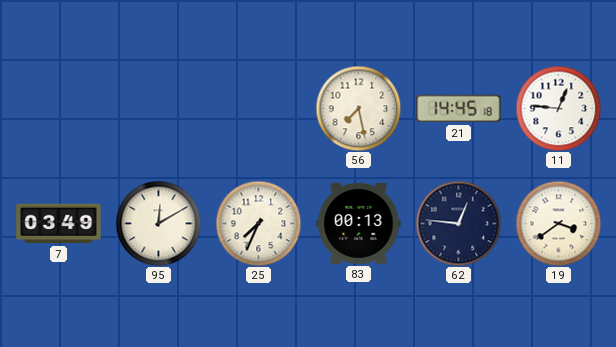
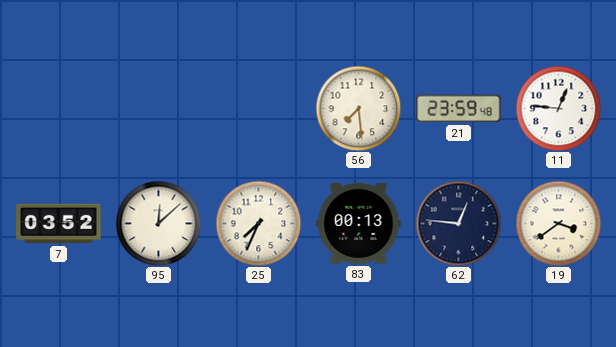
56: 7:28 -> 7:29 (358, 108)
21: 14:45 -> 23:59 (459, 109)
7: 03:49 -> 03:52 (59, 224)
95: 12:10 -> 12:08 (158, 223)
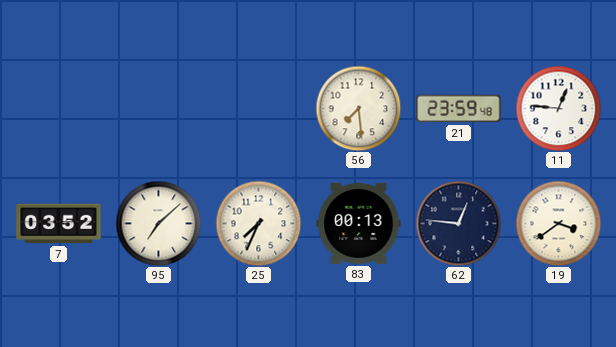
95: 12:08 -> 7:08 (158, 223)
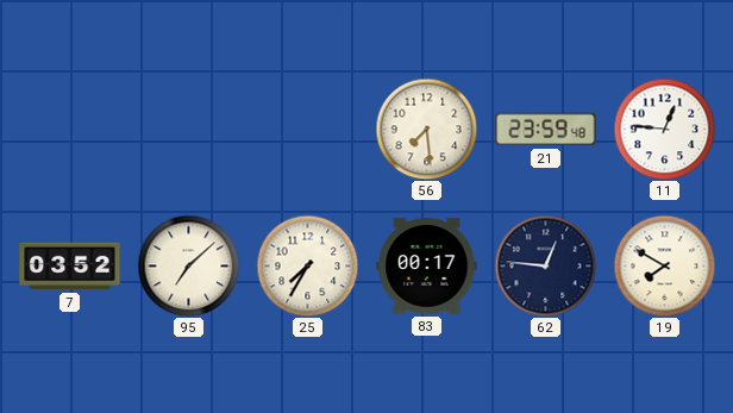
25: 7:34 -> 7:35 (307, 265)
83: 00:13 -> 00:17 (427, 267)
19: 3:39 -> 7:50 (664, 265)
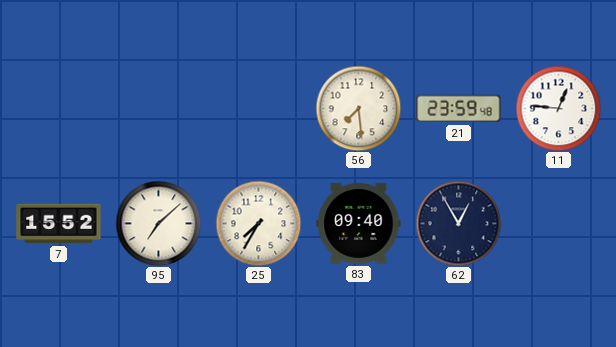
7: 03:52 -> 15:52 (59, 224)
83: 00:17 -> 09:40 (359, 224)
62: 12:46 -> 12:55 (458, 223)
19: 7:50 -> none (664, 265)
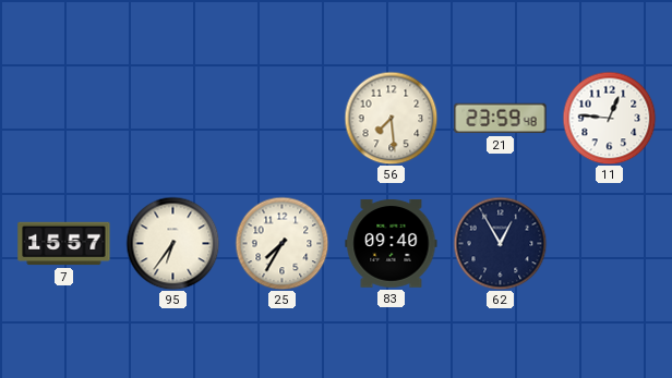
7: 15:52 -> 15:57 (64, 244)
95: 7:08 -> 6:36 (172, 243)
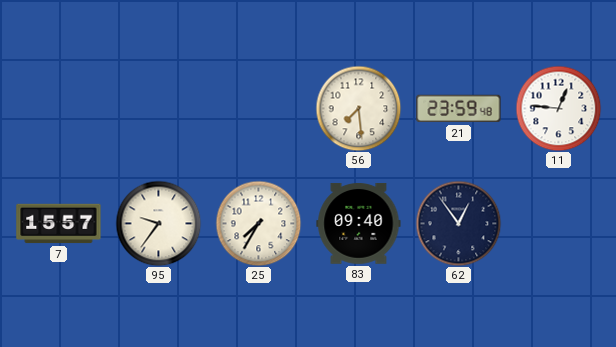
95: 6:36 -> 9:36 (158, 223)
62: 12:55 -> 12:54 (458, 223)
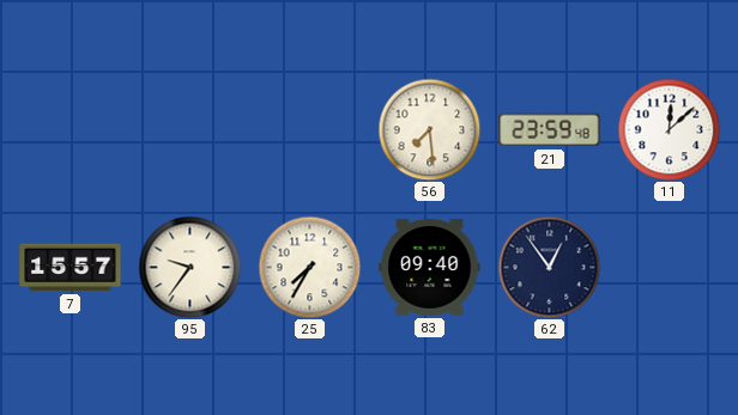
11: 12:46 -> 12:08 (669, 129)
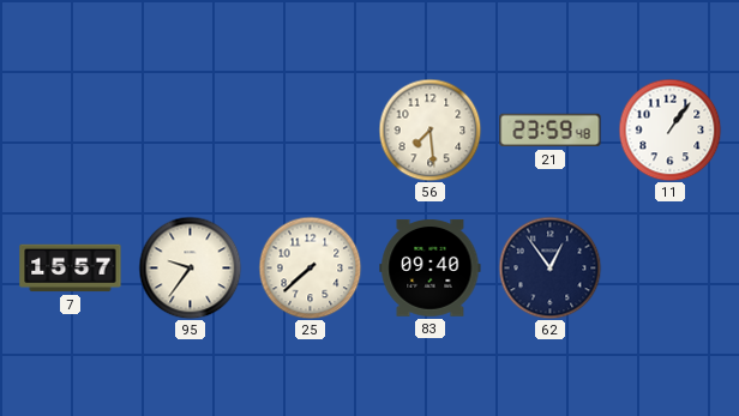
11: 12:08 -> 1:06 (669, 129)
25: 7:35 -> 7:38 (310, 267)
